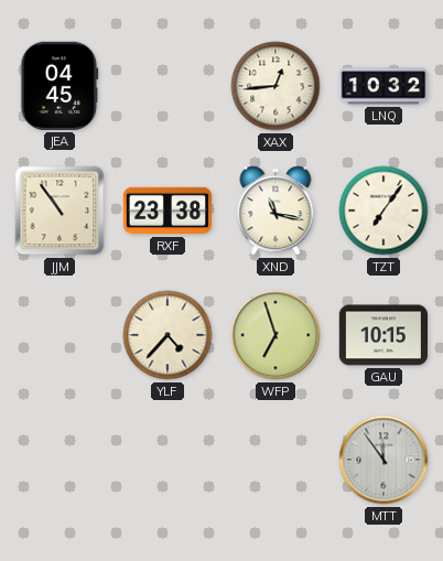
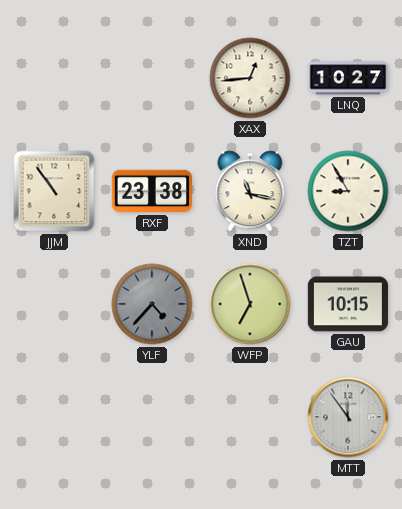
JEA: 04:45 -> none (60, 86)
LNQ: 10:32 -> 10:27 (348, 78)
TZT: 7:06 -> 8:55 (348, 191)
YLF dial: cream -> grey (152, 304)
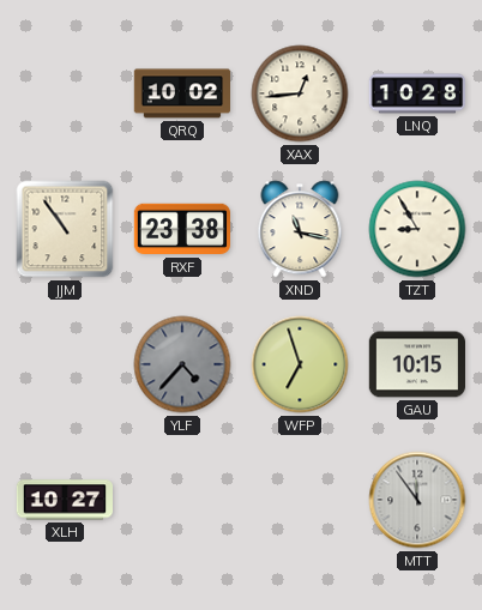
QRQ: none -> 10:02 (181, 93)
LNQ: 10:27 -> 10:28 (417, 93)
XLH: none -> 10:27 (64, 500)
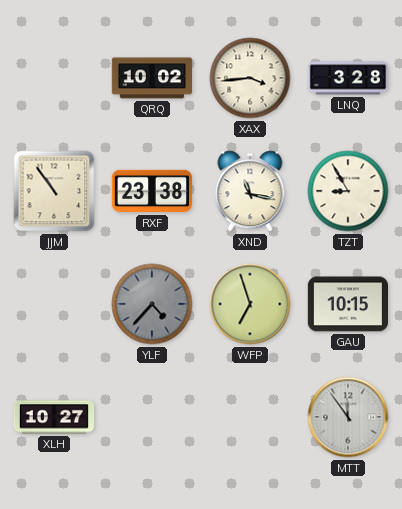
XAX: 12:44 -> 3:44 (250, 78)
LNQ: 10:28 -> 3:28 (348, 78)
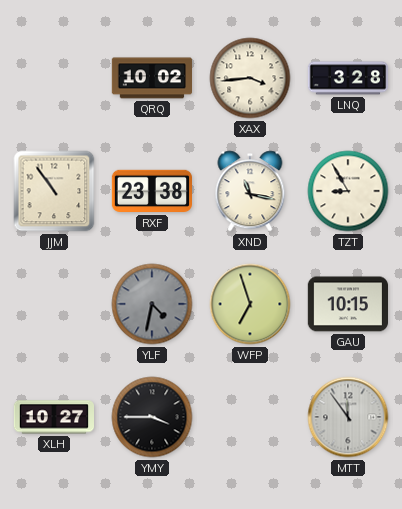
YLF: 4:37 -> 4:32 (152, 304)
YMY: none -> 3:45 (152, 417)
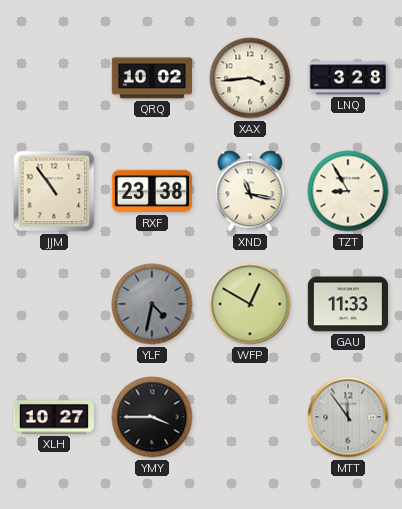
WFP: 6:57 -> 12:50 (250, 304)
GAU: 10:15 -> 11:33 (347, 304)
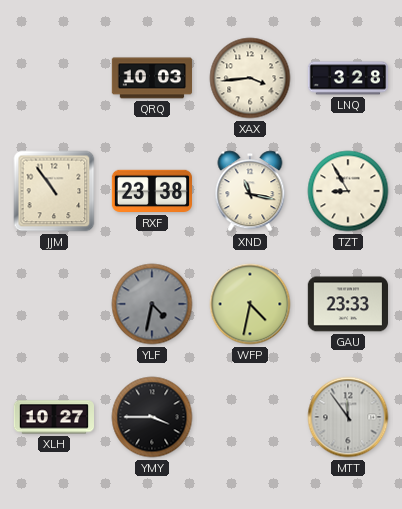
QRQ: 10:02 -> 10:03 (151, 78)
WFP: 12:50 -> 4:32 (250, 304)
GAU: 11:33 -> 23:33 (347, 304)
